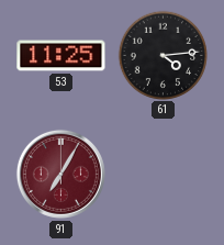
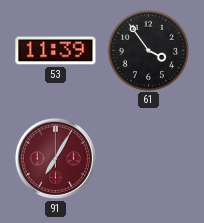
53: 11:25 -> 11:39 (56, 51)
61: 4:14 -> 3:54 (148, 50)
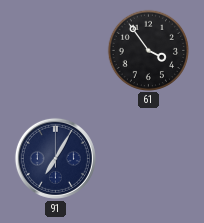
53: 11:39 -> none (56, 51)
91 dial: burgundy -> navy (55, 158)
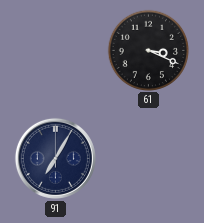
61: 3:54 -> 3:19 (148, 50)
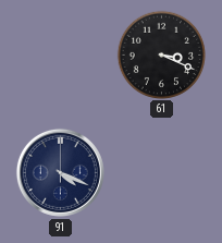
91: 7:05 -> 4:19 (60, 172)
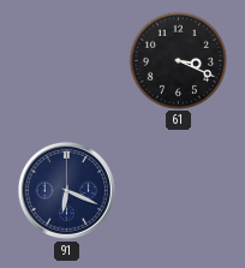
91: 4:19 -> 6:19 (66, 190)
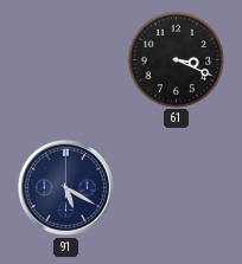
91: 6:19 -> 5:20 (65, 187)
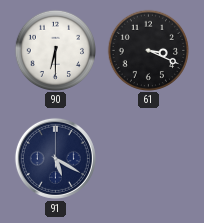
90: none -> 6:30 (55, 50)
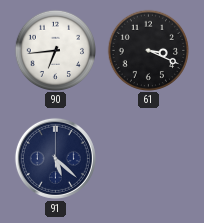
90: 6:30 -> 6:44 (55, 50)
91: 5:20 -> 5:22 (55, 158)
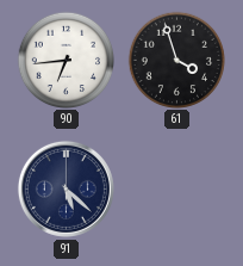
61: 3:19 -> 3:57 (176, 60)
